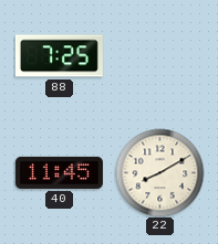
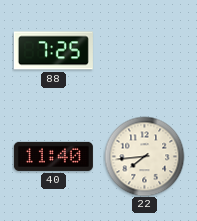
40: 11:45 -> 11:40 (53, 156)
22: 8:10 -> 7:44 (144, 156)
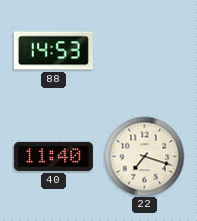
88: 7:25 -> 14:53 (53, 51)
22: 7:44 -> 7:18 (144, 156)
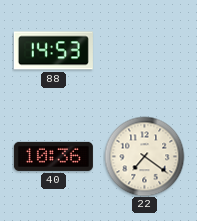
40: 11:40 -> 10:36 (53, 156)
22: 7:18 -> 7:21 (144, 156)
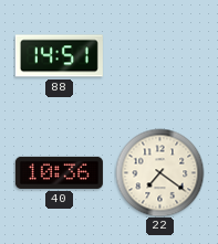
88: 14:53 -> 14:51 (59, 56)
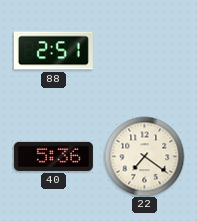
88: 14:51 -> 2:51 (53, 51)
40: 10:36 -> 5:36 (53, 156)
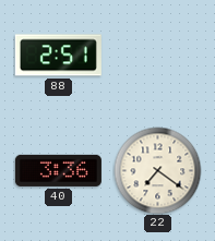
40: 5:36 -> 3:36 (58, 170)
